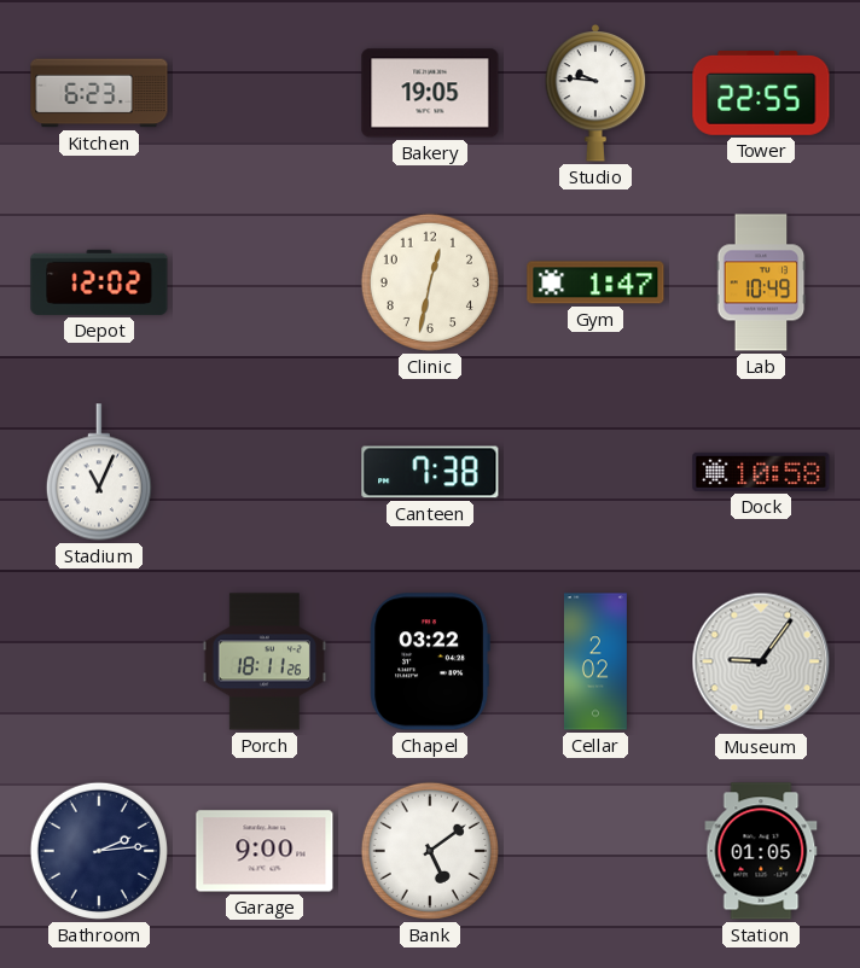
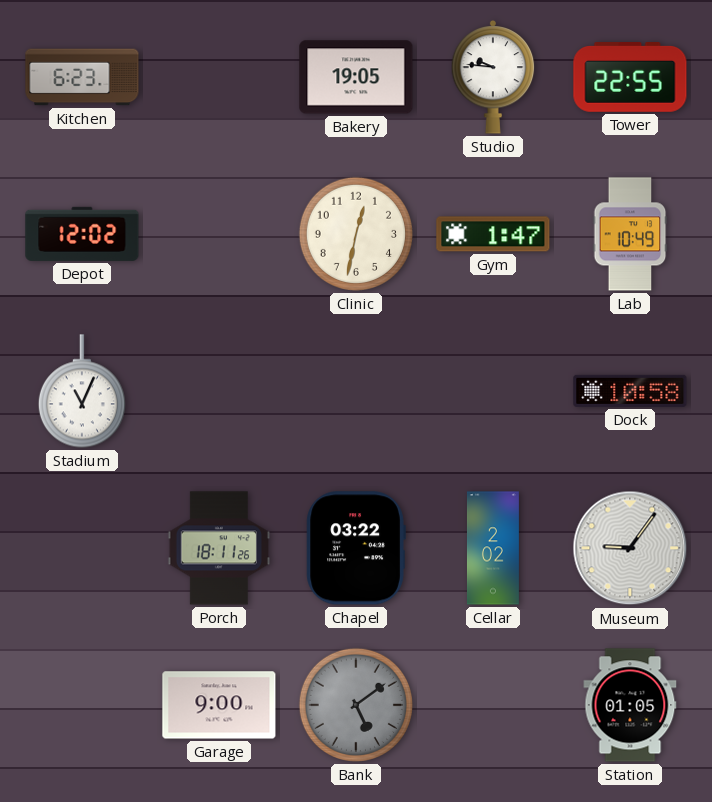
Canteen: 7:38 -> none (430, 472)
Bathroom: 2:14 -> none (99, 851)
Bank dial: white -> grey (356, 705)
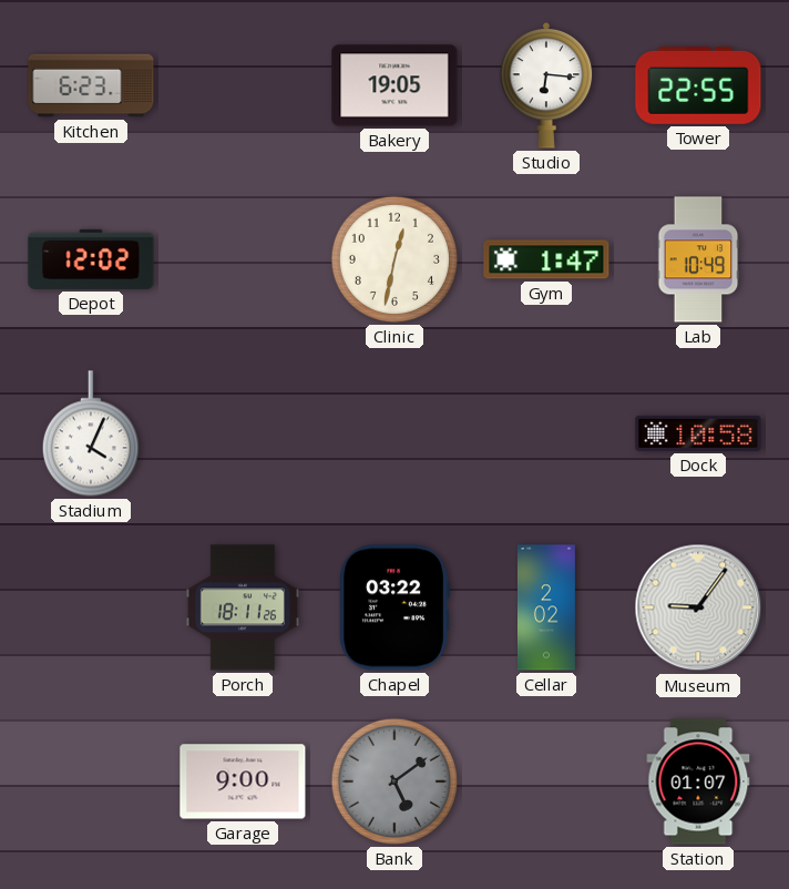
Studio: 9:46 -> 6:16 (546, 85)
Stadium: 11:04 -> 4:04 (91, 433)
Station: 01:05 -> 01:07 (698, 781)
